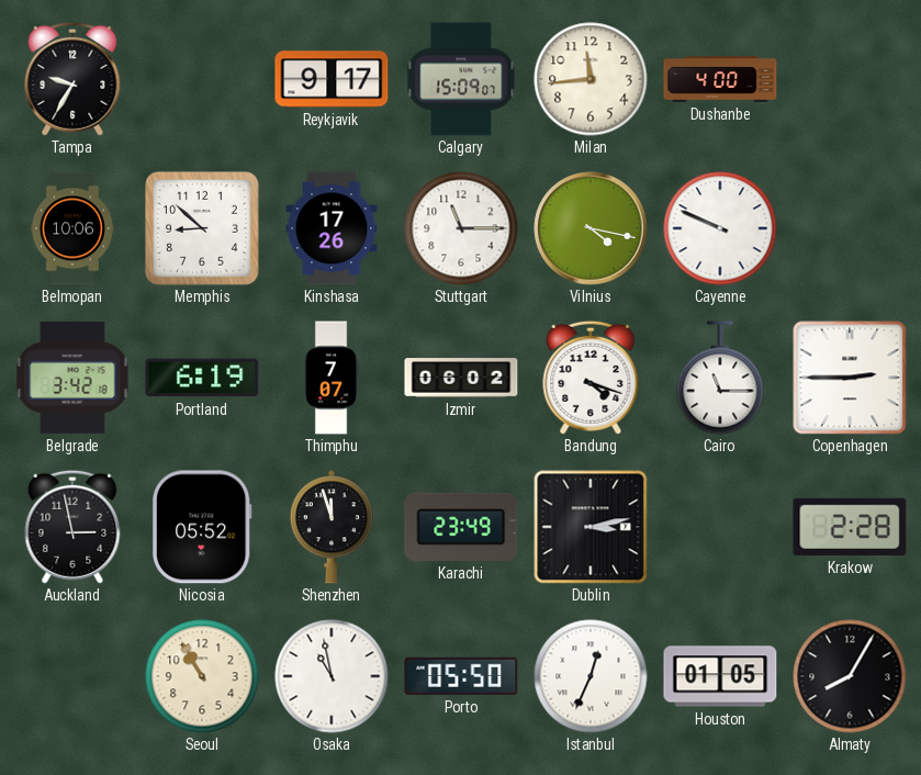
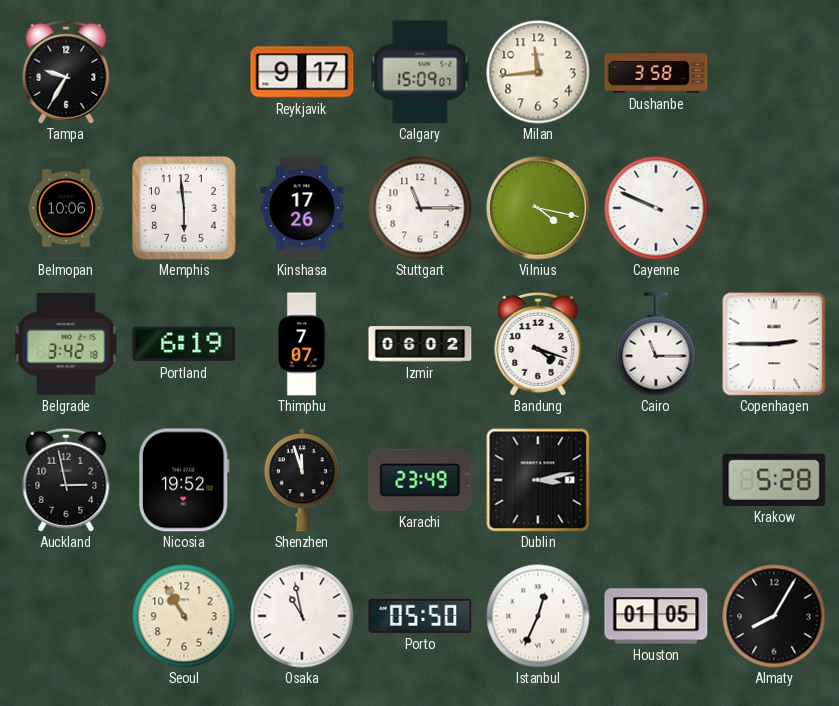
Dushanbe: 4:00 -> 3:58 (656, 72)
Memphis: 8:52 -> 5:59 (185, 209)
Nicosia: 05:52 -> 19:52 (184, 480)
Krakow: 2:28 -> 5:28 (774, 480)
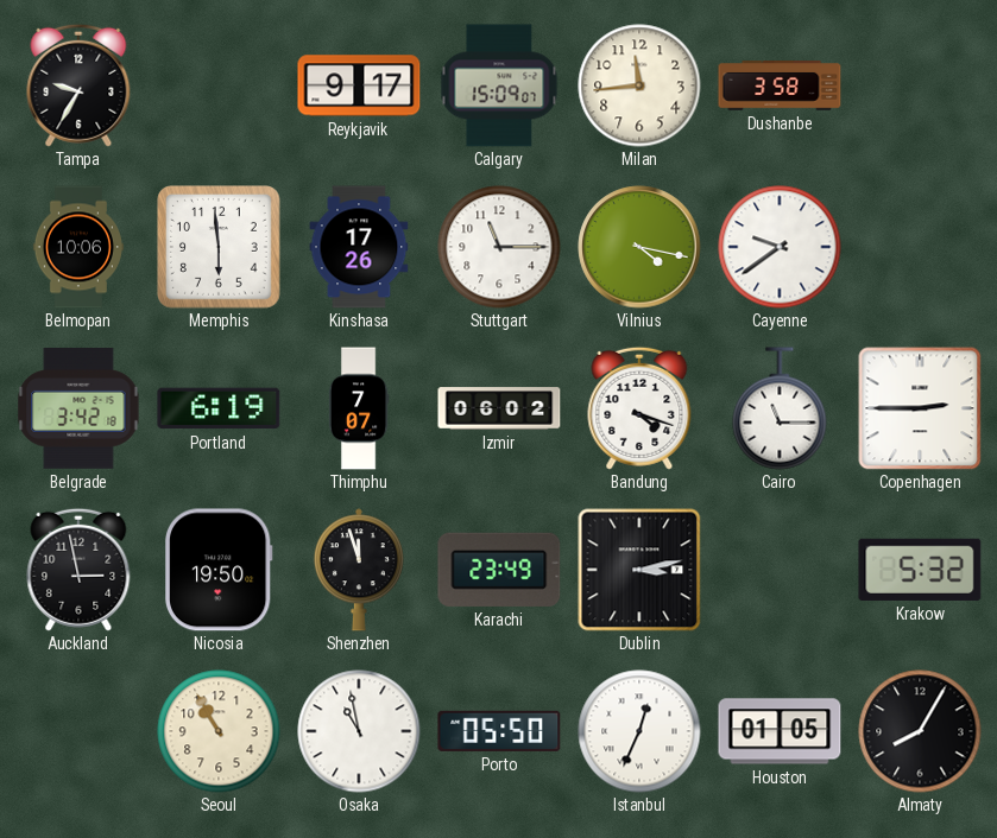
Cayenne: 9:49 -> 9:39 (780, 247)
Nicosia: 19:52 -> 19:50 (219, 570)
Krakow: 5:28 -> 5:32 (920, 570)
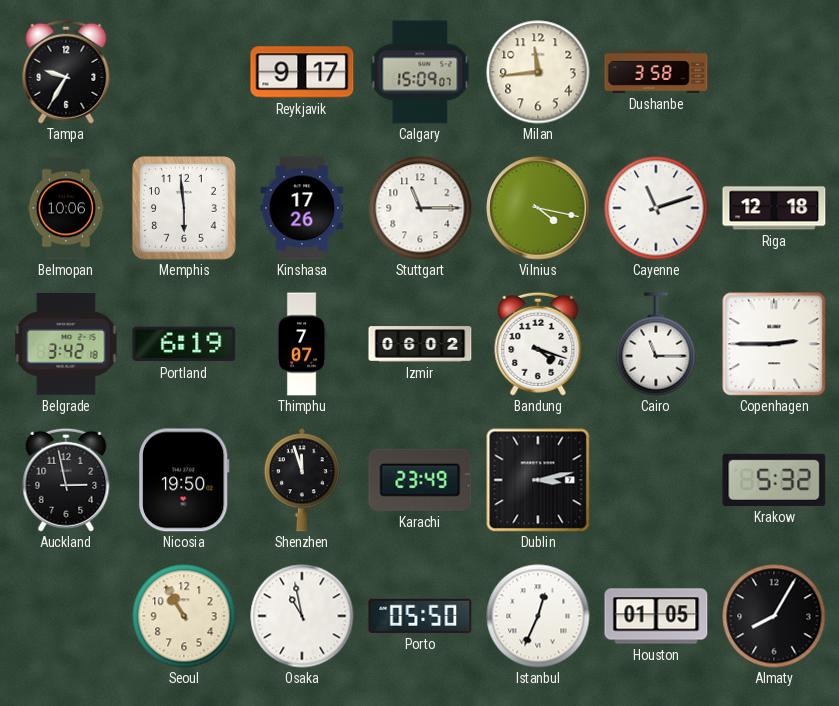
Cayenne: 9:39 -> 11:12 (656, 208)
Riga: none -> 12:18 (774, 208)
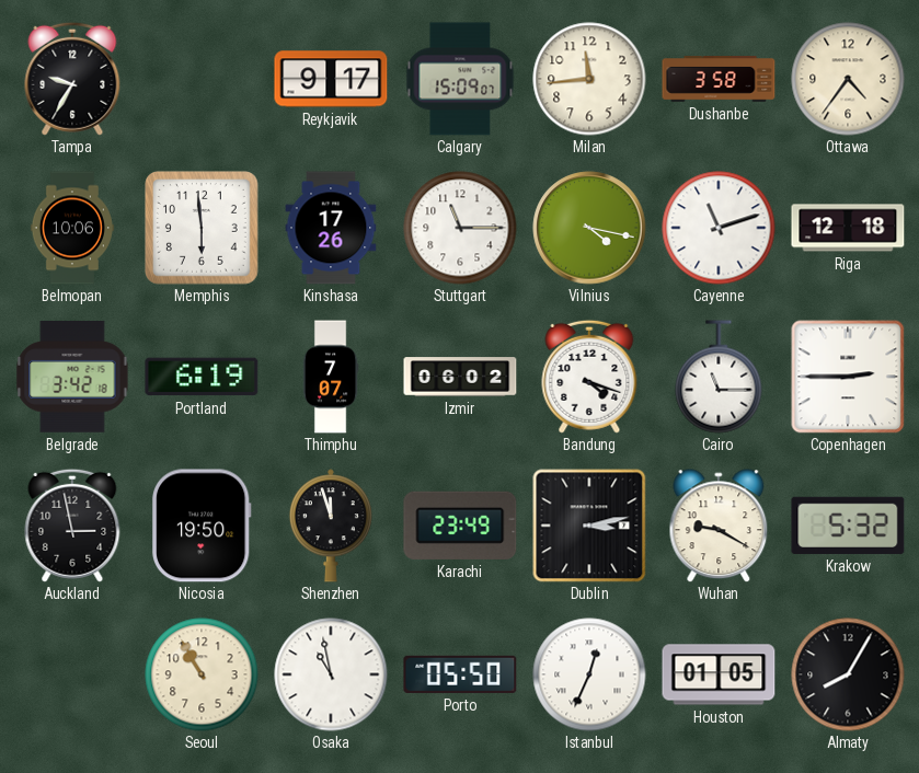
Ottawa: none -> 4:36 (848, 79)
Wuhan: none -> 9:20 (719, 526)
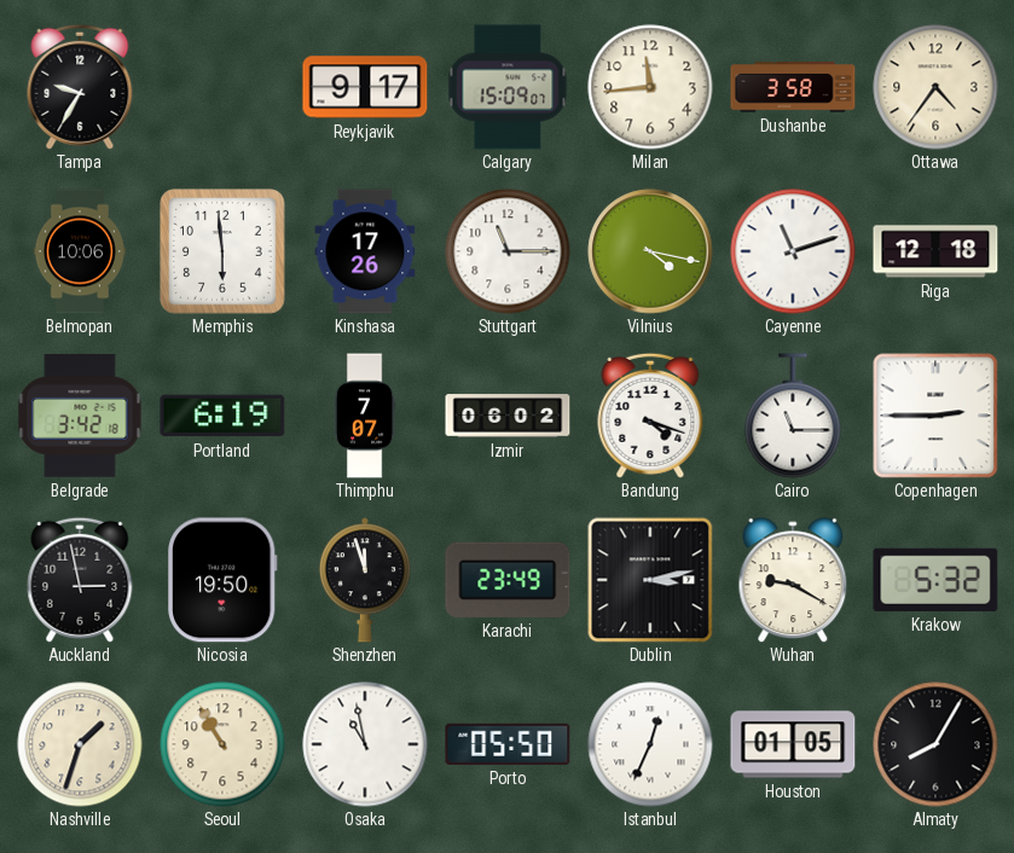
Nashville: none -> 1:33 (80, 744)
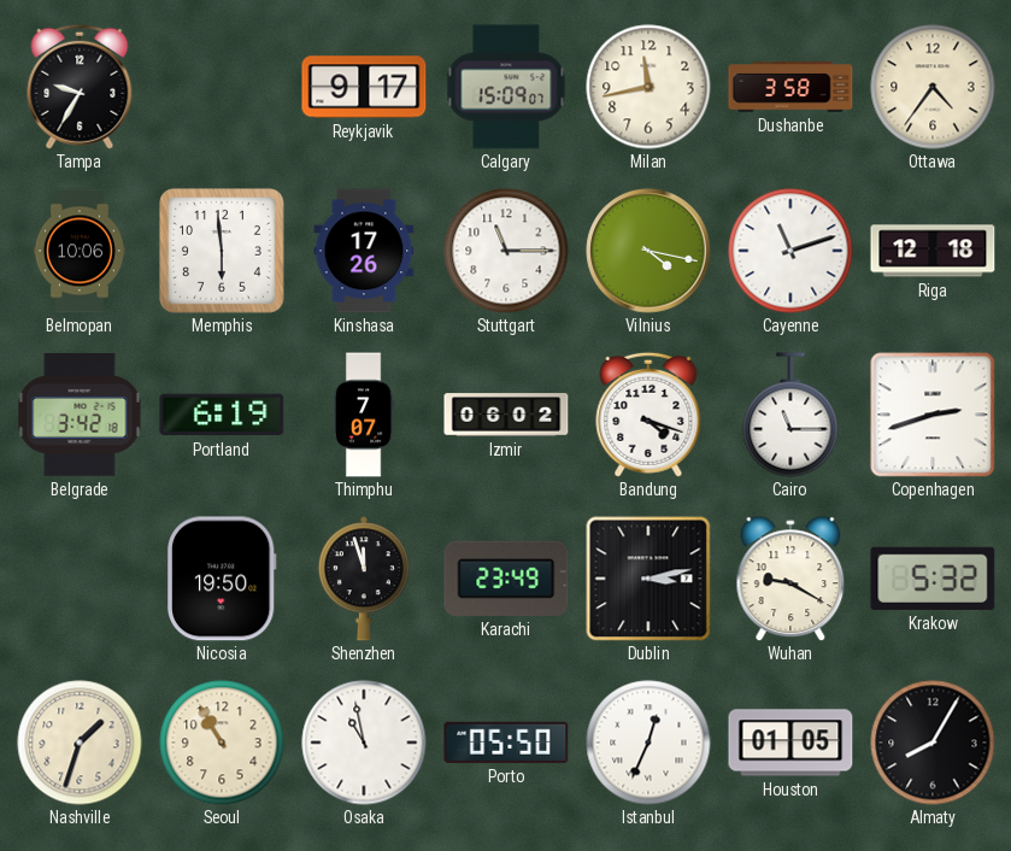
Milan: 11:44 -> 11:43 (648, 87)
Copenhagen: 2:45 -> 2:42 (933, 415)
Auckland: 2:58 -> none (80, 580)
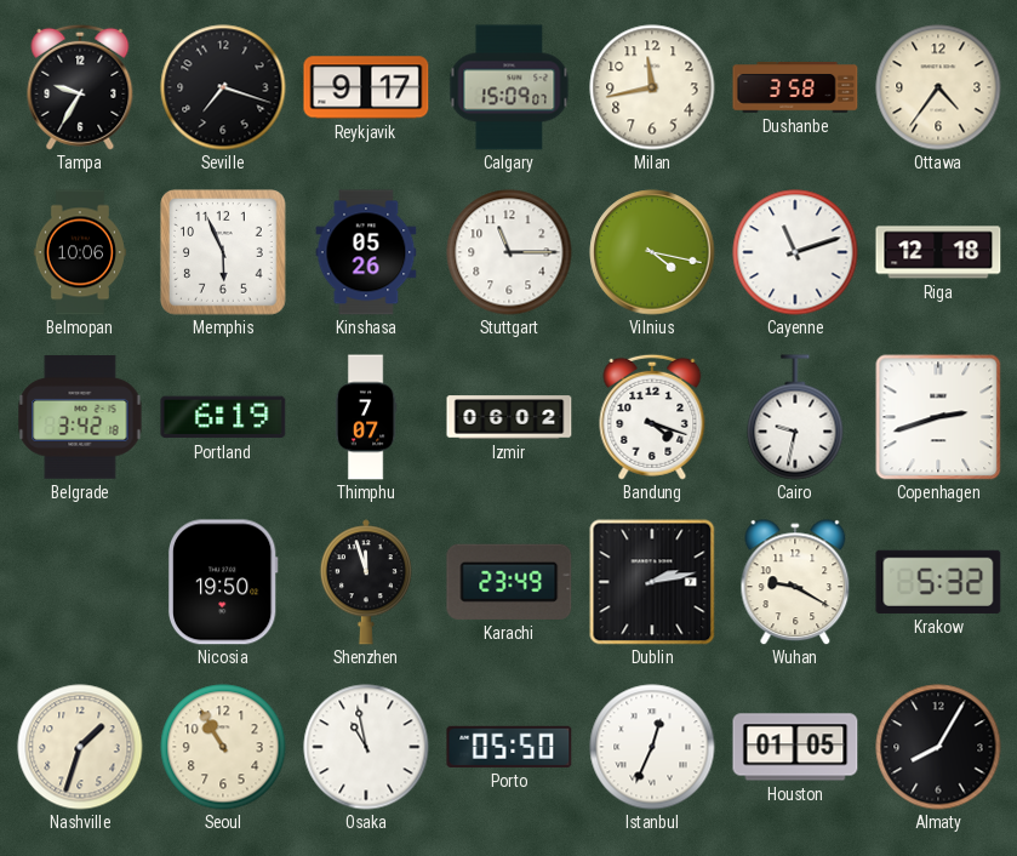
Seville: none -> 7:18 (223, 87)
Memphis: 5:59 -> 5:56 (224, 253)
Kinshasa: 17:26 -> 05:26 (366, 252)
Cairo: 11:15 -> 9:32 (795, 417)
Dublin: 3:13 -> 2:13 (652, 582)
